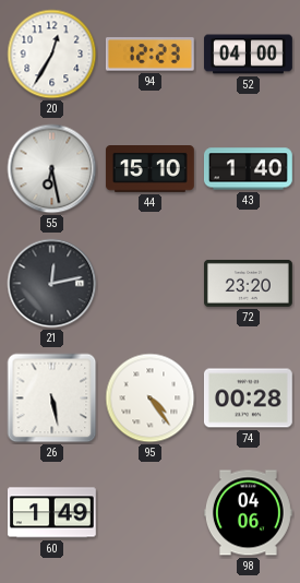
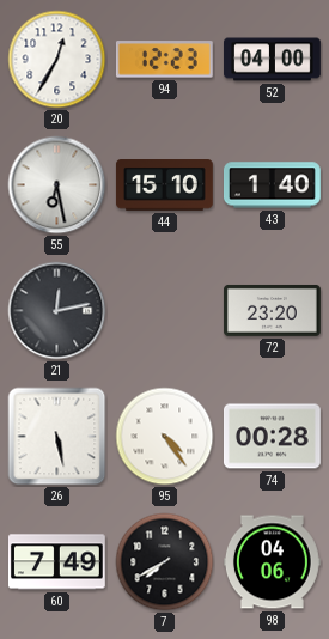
60: 1:49 -> 7:49 (56, 562)
7: none -> 7:40 (165, 562)
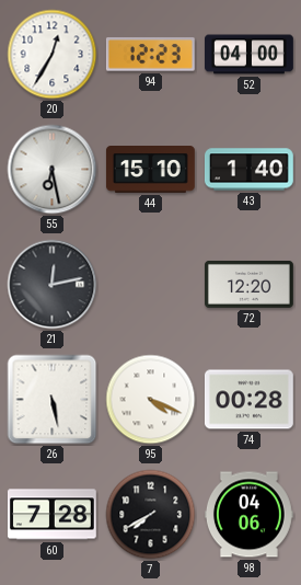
72: 23:20 -> 12:20 (250, 284)
95: 4:24 -> 4:19 (151, 400)
60: 7:49 -> 7:28 (51, 515)
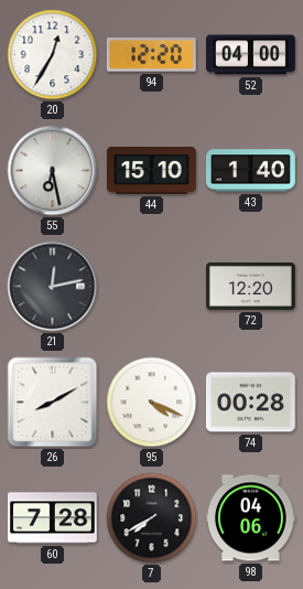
94: 12:23 -> 12:20 (151, 55)
26: 5:28 -> 8:10 (53, 403)
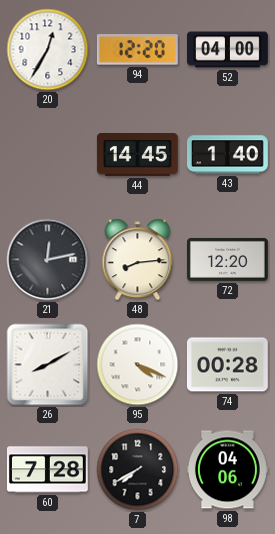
55: 6:28 -> none (53, 171)
44: 15:10 -> 14:45 (138, 155)
48: none -> 8:14 (138, 260)
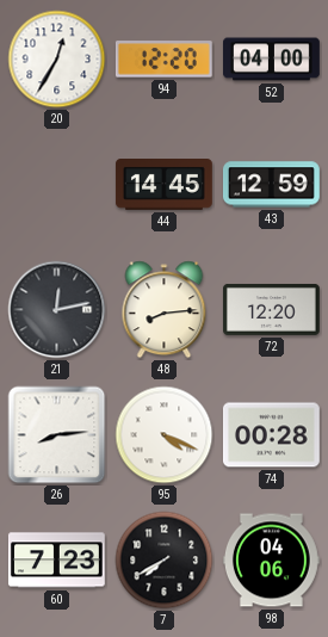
43: 1:40 -> 12:59 (271, 185)
26: 8:10 -> 8:14 (57, 435)
60: 7:28 -> 7:23 (56, 561)
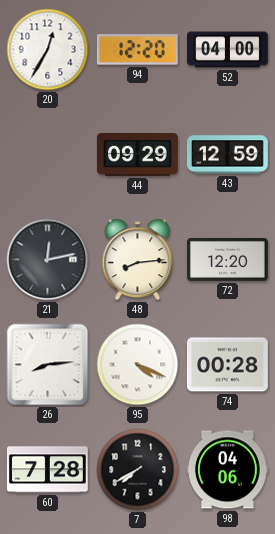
44: 14:45 -> 09:29 (138, 155)
60: 7:23 -> 7:28 (47, 470)
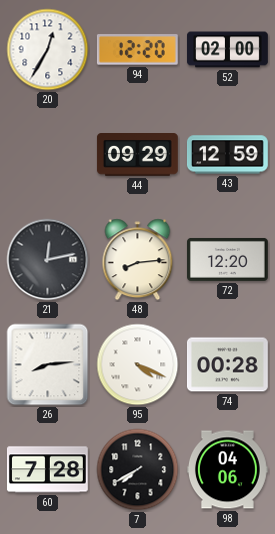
52: 04:00 -> 02:00 (228, 50)
